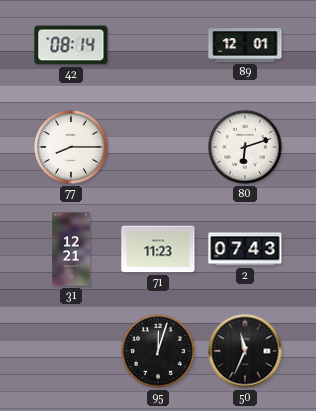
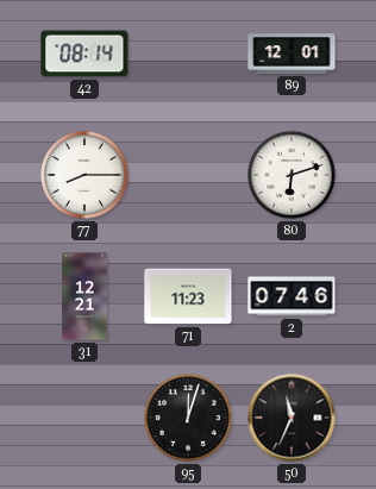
2: 07:43 -> 07:46 (292, 296)
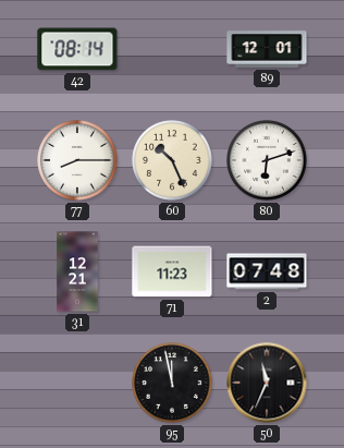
60: none -> 10:26 (172, 160)
2: 07:46 -> 07:48 (267, 271)
95: 12:03 -> 11:58 (172, 383)
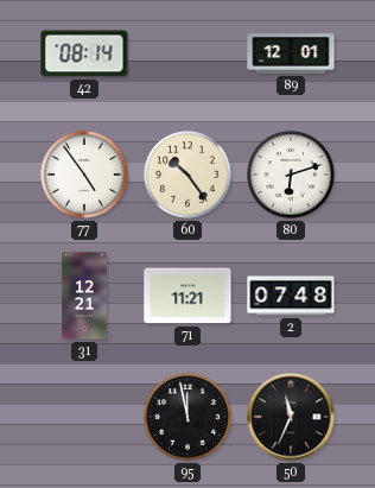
77: 8:15 -> 4:54 (84, 175)
60: 10:26 -> 10:24 (188, 175)
71: 11:23 -> 11:21 (188, 296)
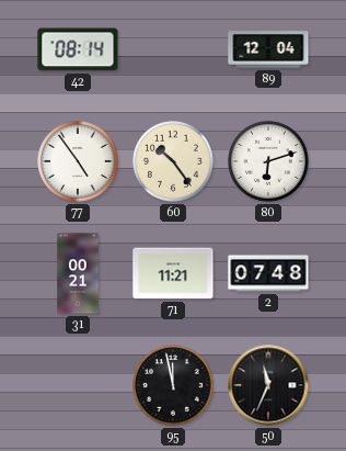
89: 12:01 -> 12:04 (268, 49)
31: 12:21 -> 00:21 (78, 273)
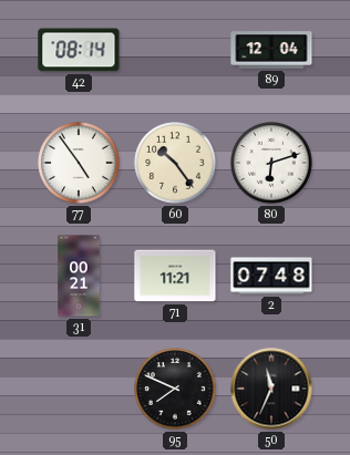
95: 11:58 -> 7:49 (175, 389)
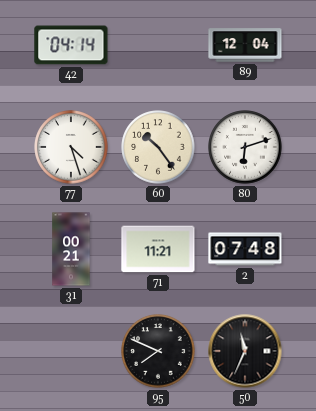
42: 08:14 -> 04:14 (71, 45)
77: 4:54 -> 4:27 (71, 147)
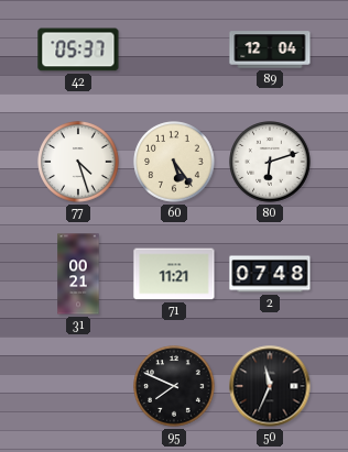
42: 04:14 -> 05:37 (78, 49)
60: 10:24 -> 5:24 (174, 162)
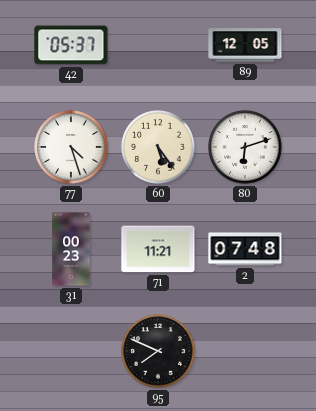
89: 12:04 -> 12:05 (245, 45)
31: 00:21 -> 00:23 (71, 249)
50: 11:34 -> none (270, 386)
